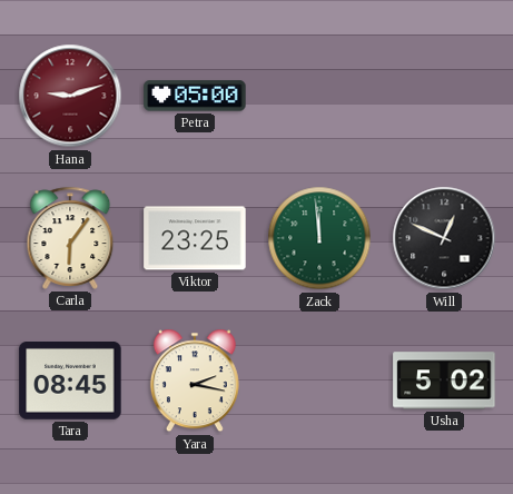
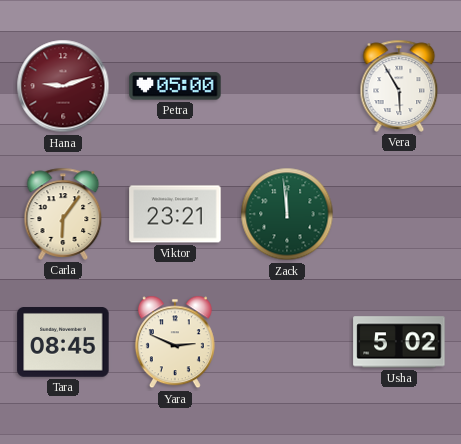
Vera: none -> 5:55 (399, 86)
Viktor: 23:25 -> 23:21 (175, 214)
Will: 12:49 -> none (444, 238)
Yara: 2:17 -> 2:49 (175, 342)
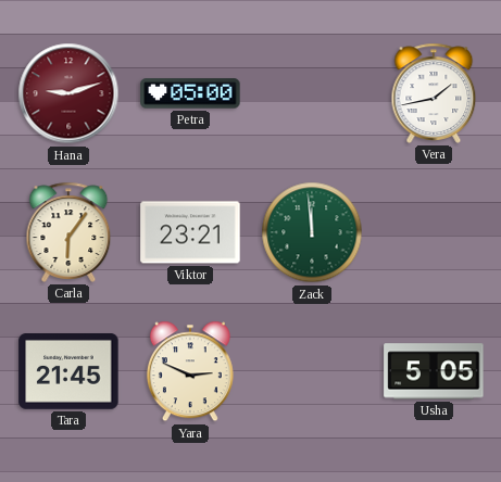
Vera: 5:55 -> 1:43 (434, 93)
Tara: 08:45 -> 21:45 (68, 372)
Usha: 5:02 -> 5:05 (434, 371)
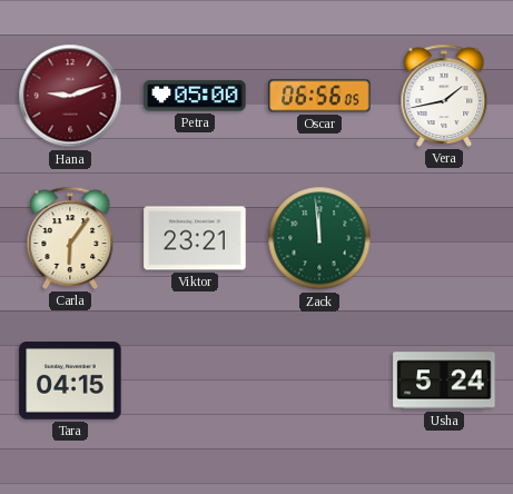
Oscar: none -> 06:56 (319, 96)
Tara: 21:45 -> 04:15 (70, 382)
Yara: 2:49 -> none (190, 371)
Usha: 5:05 -> 5:24 (444, 381)
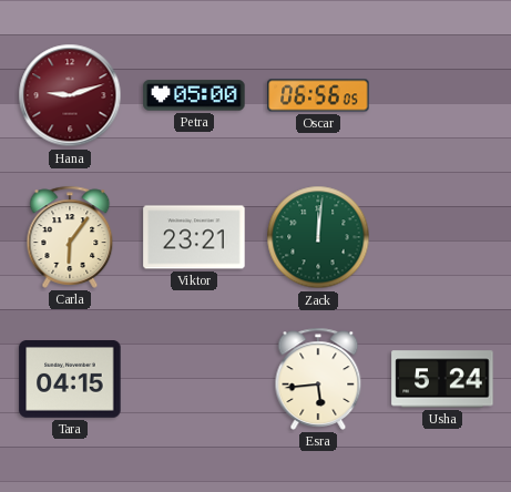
Vera: 1:43 -> none (444, 96)
Zack: 11:59 -> 12:01 (318, 237)
Esra: none -> 5:44 (318, 379)
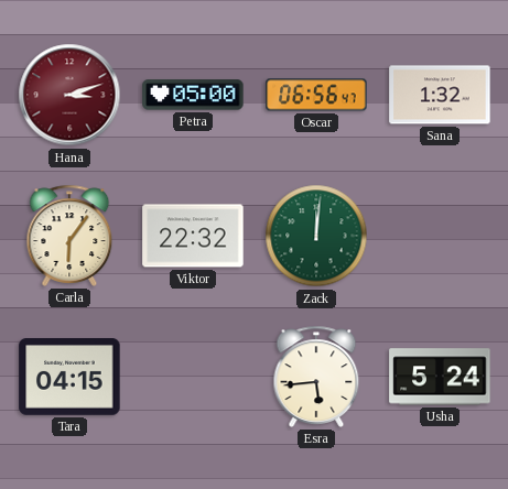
Hana: 9:12 -> 3:12 (69, 95)
Oscar: 06:56:05 -> 06:56:47 (316, 95)
Sana: none -> 1:32 (440, 95)
Viktor: 23:21 -> 22:32 (193, 236)
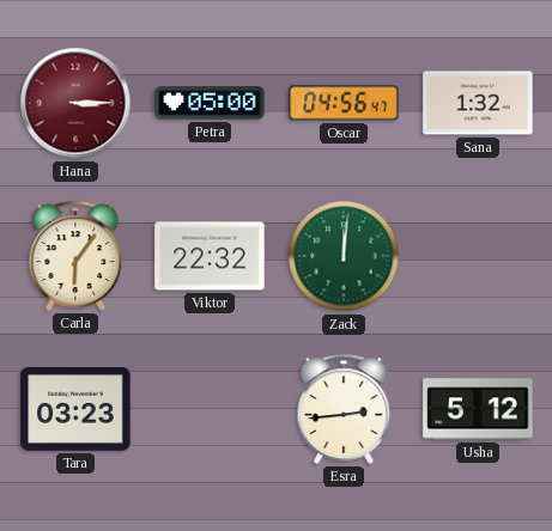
Hana: 3:12 -> 3:15 (75, 103)
Oscar: 06:56 -> 04:56 (344, 103)
Tara: 04:15 -> 03:23 (75, 410)
Esra: 5:44 -> 2:44 (344, 409)
Usha: 5:24 -> 5:12 (478, 409)
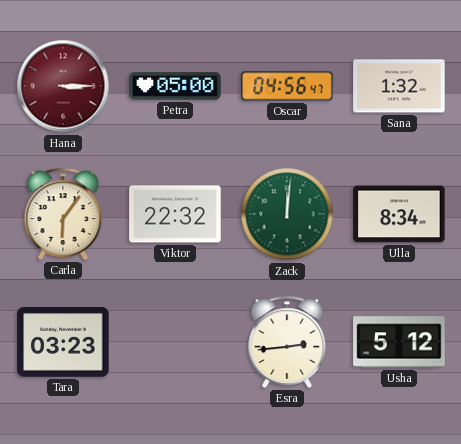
Ulla: none -> 8:34 (399, 214)
